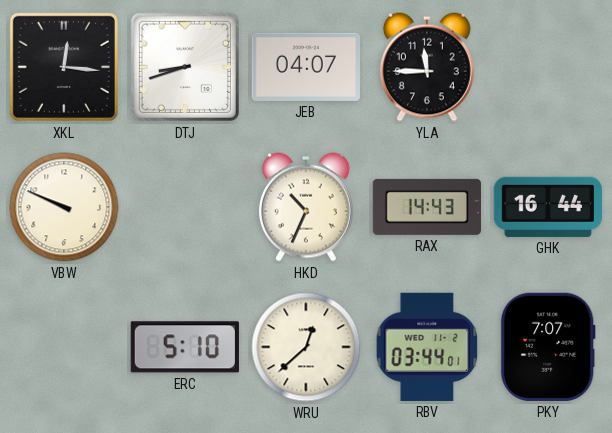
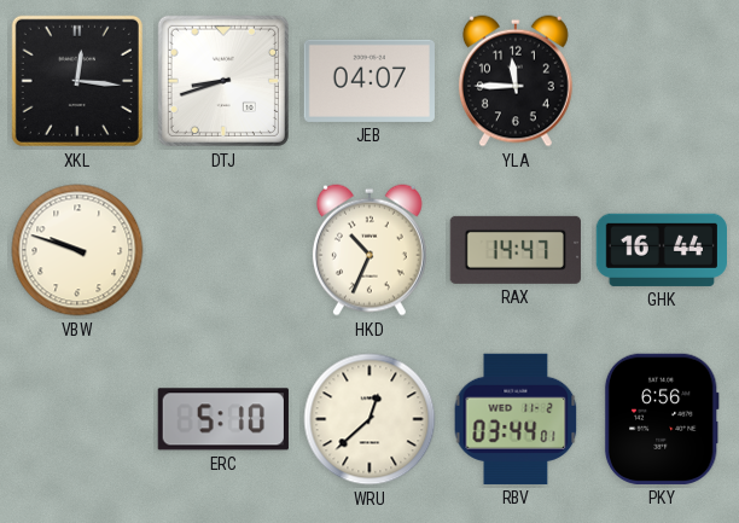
VBW: 9:49 -> 9:48 (77, 250)
RAX: 14:43 -> 14:47 (516, 250)
PKY: 7:07 -> 6:56 (662, 419)
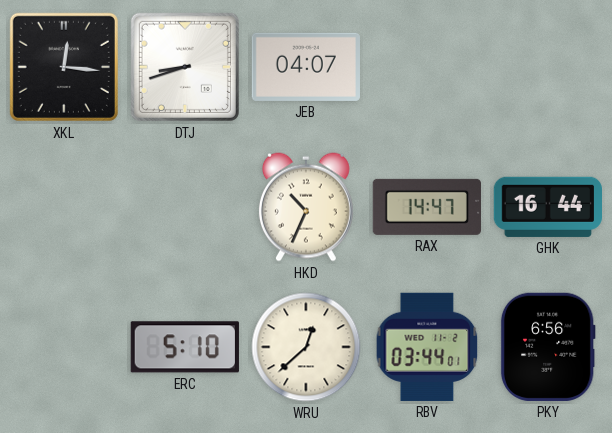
YLA: 11:45 -> none (516, 81)
VBW: 9:48 -> none (77, 250)
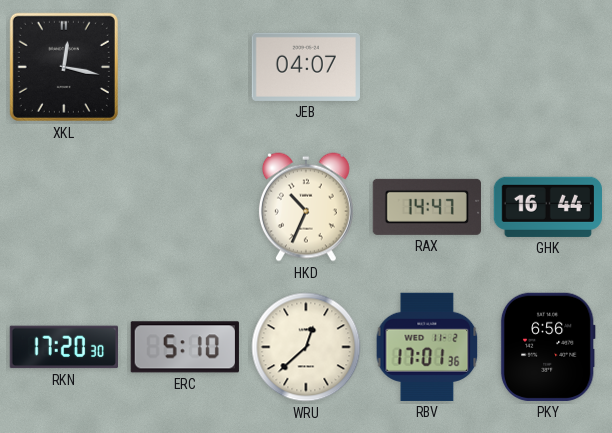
XKL: 12:16 -> 12:17 (64, 67)
DTJ: 8:42 -> none (185, 67)
RKN: none -> 17:20 (63, 347)
RBV: 03:44 -> 17:01 (427, 347)
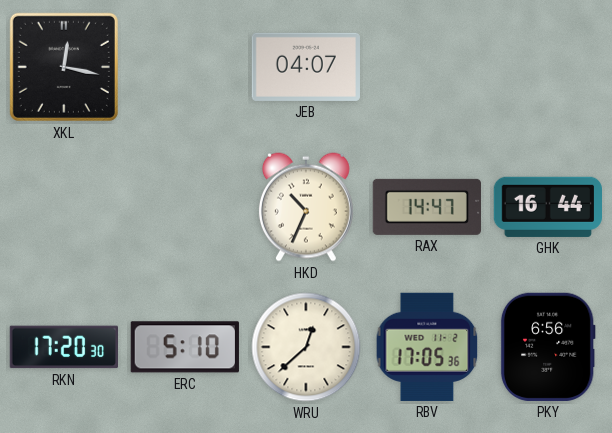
RBV: 17:01 -> 17:05 (427, 347)
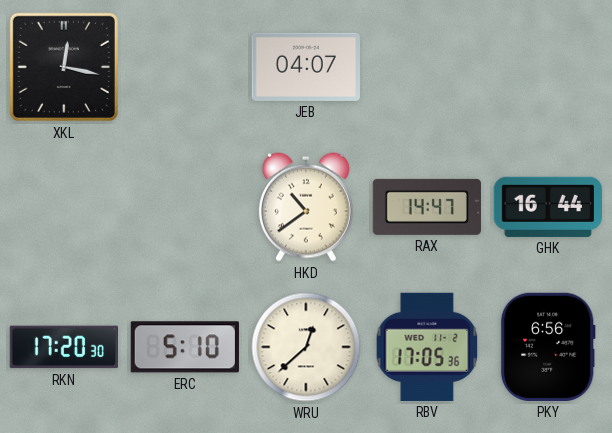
HKD: 10:34 -> 10:39 (306, 207)
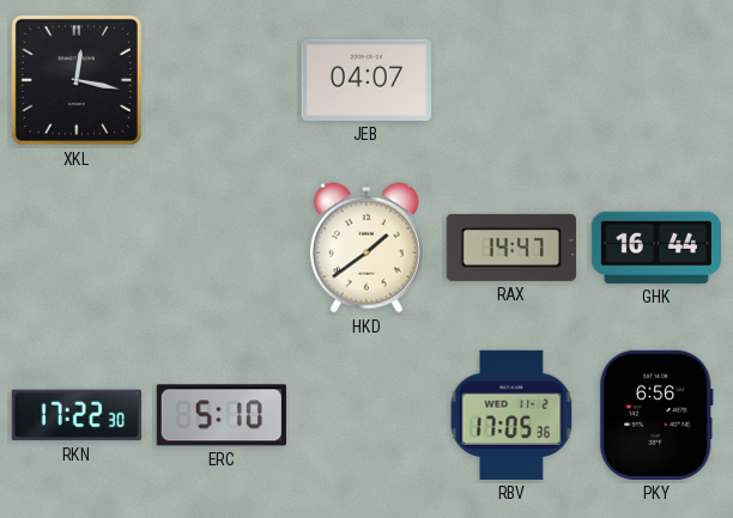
HKD: 10:39 -> 1:39 (366, 248)
RKN: 17:20 -> 17:22 (75, 415)
WRU: 12:38 -> none (306, 347)
